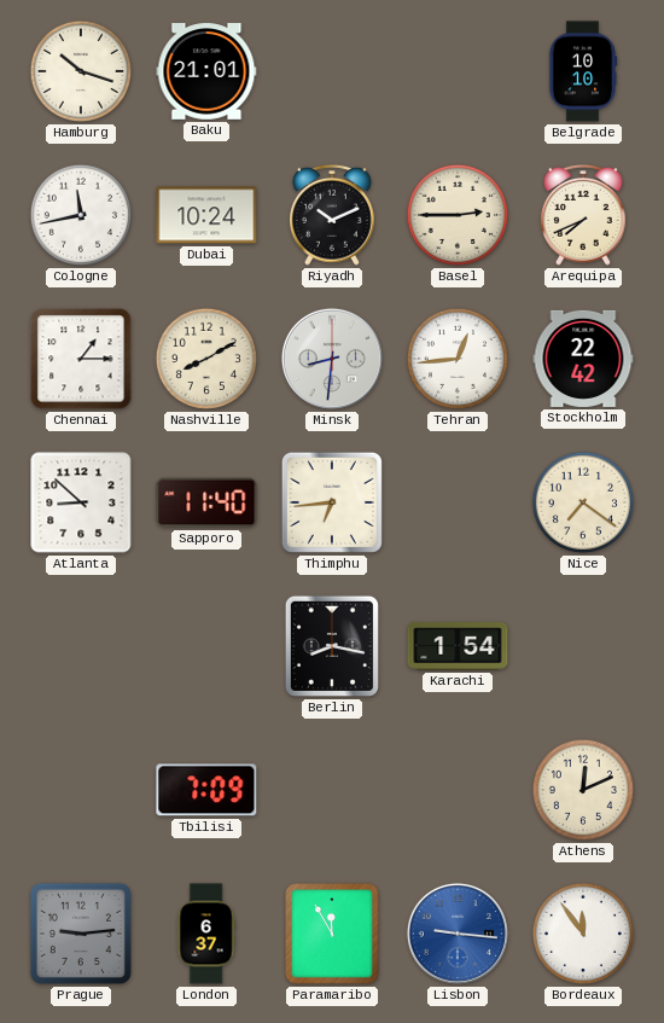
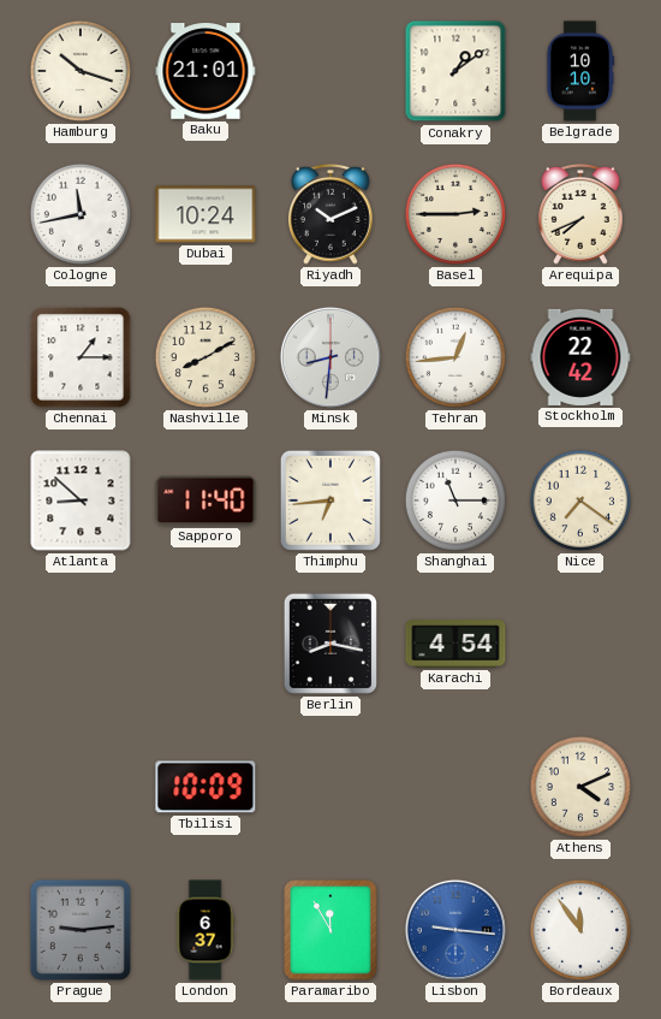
Conakry: none -> 1:09 (455, 71)
Shanghai: none -> 11:15 (455, 500)
Karachi: 1:54 -> 4:54 (455, 644)
Tbilisi: 7:09 -> 10:09 (206, 787)
Athens: 12:11 -> 4:11 (580, 787)
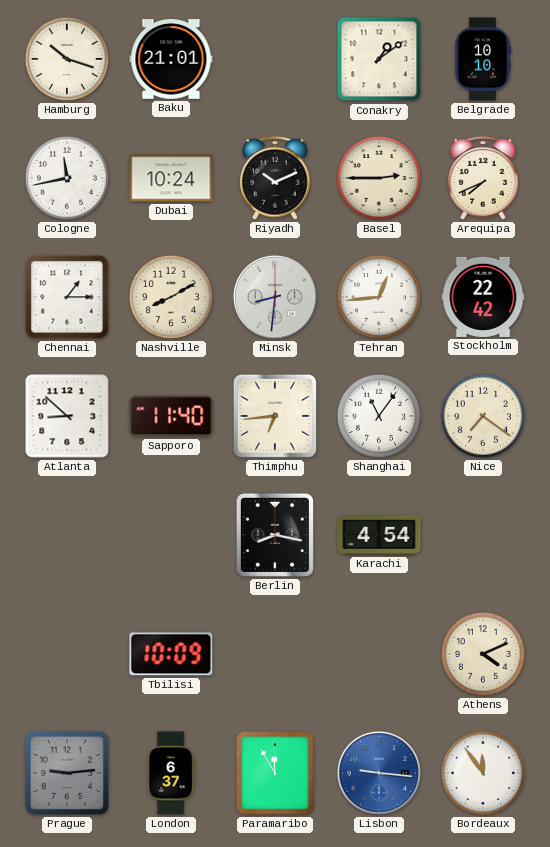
Shanghai: 11:15 -> 11:06 (379, 416)
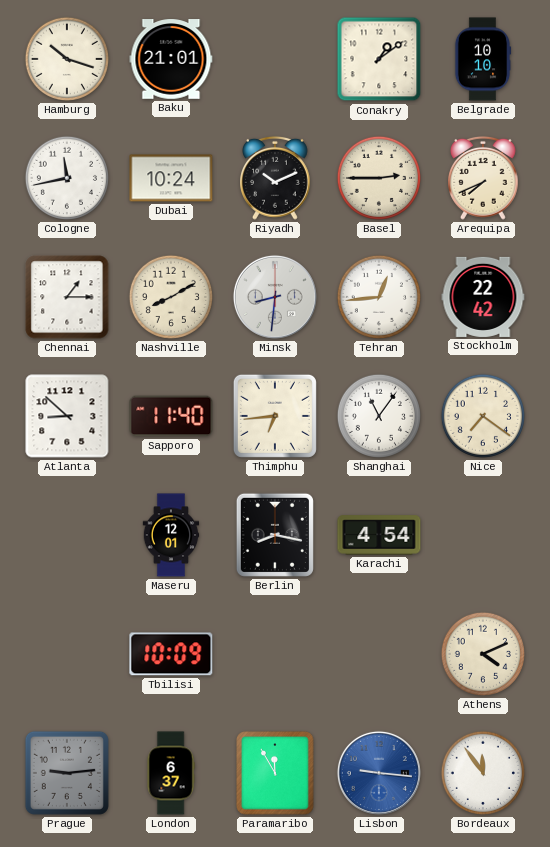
Maseru: none -> 12:01 (171, 535)
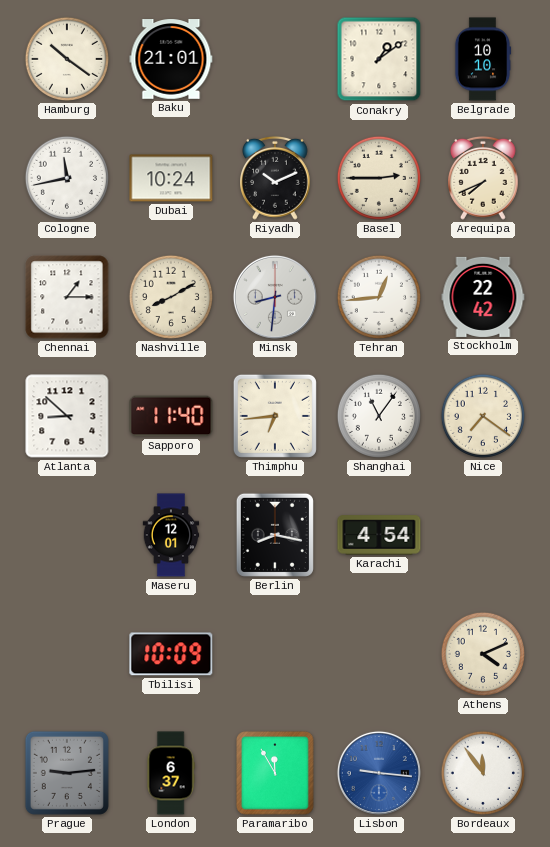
Hamburg: 10:18 -> 10:21 (67, 59)
